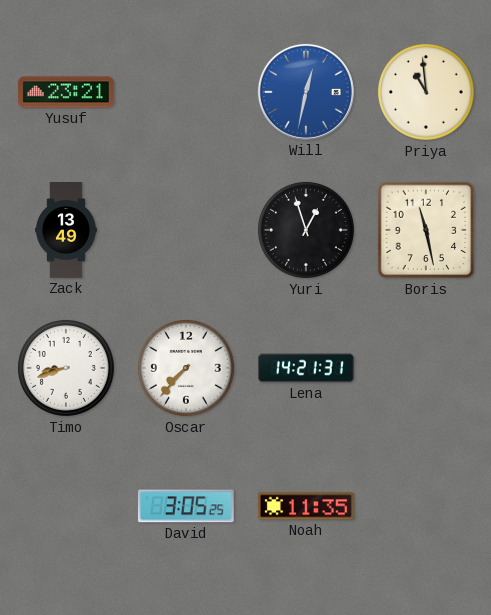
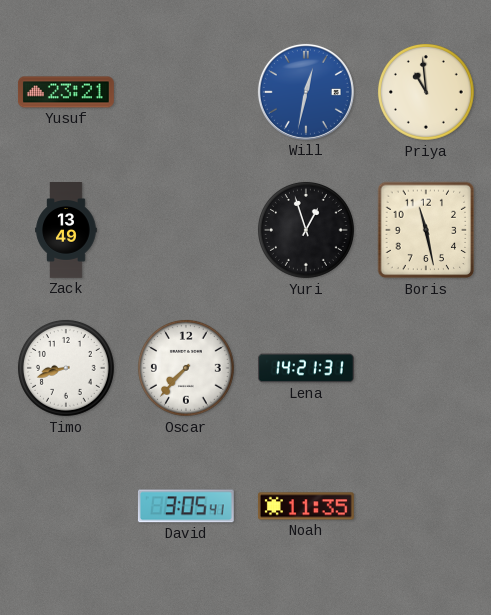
David: 3:05:25 -> 3:05:41 (186, 506)
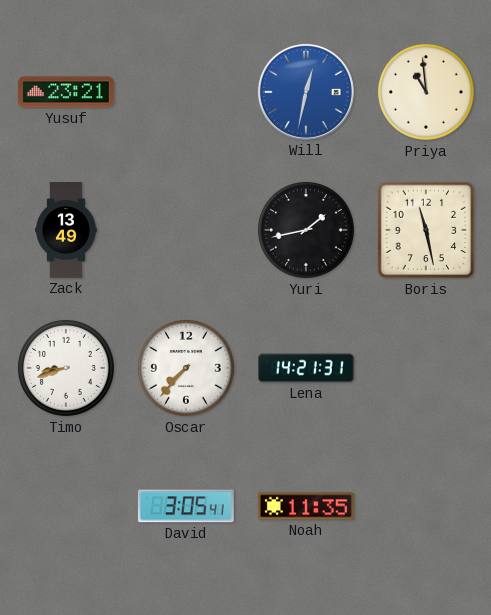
Yuri: 12:57 -> 1:43 (307, 231)
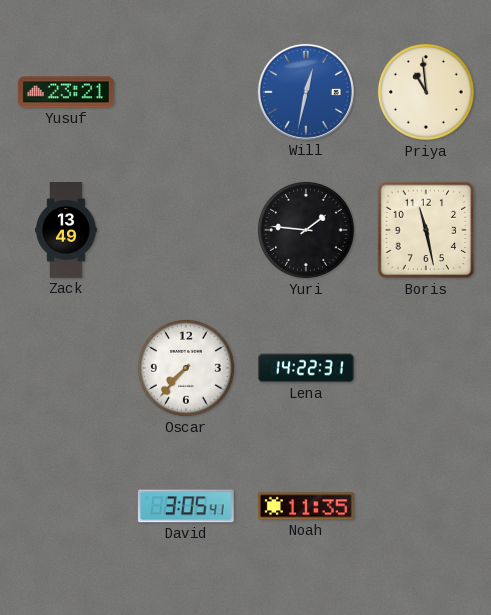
Yuri: 1:43 -> 1:46 (307, 231)
Timo: 8:42 -> none (67, 369)
Lena: 14:21 -> 14:22 (306, 368)
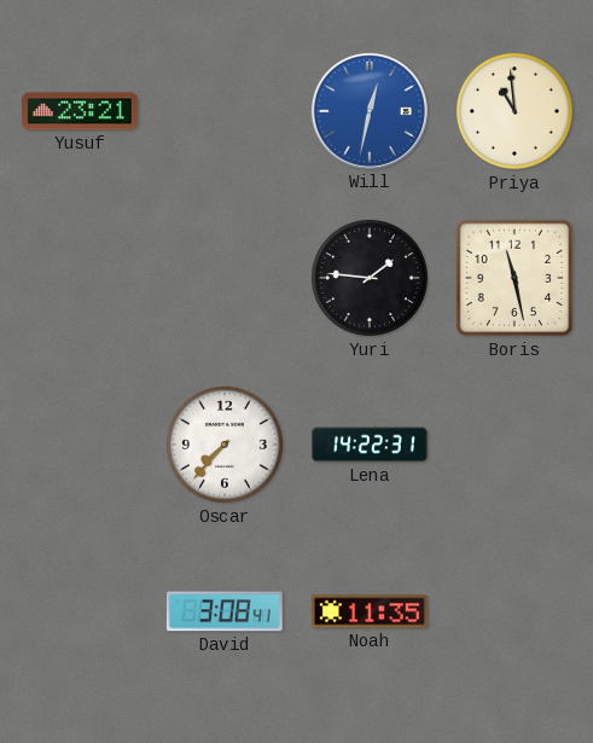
Zack: 13:49 -> none (66, 231)
David: 3:05 -> 3:08 (225, 611)
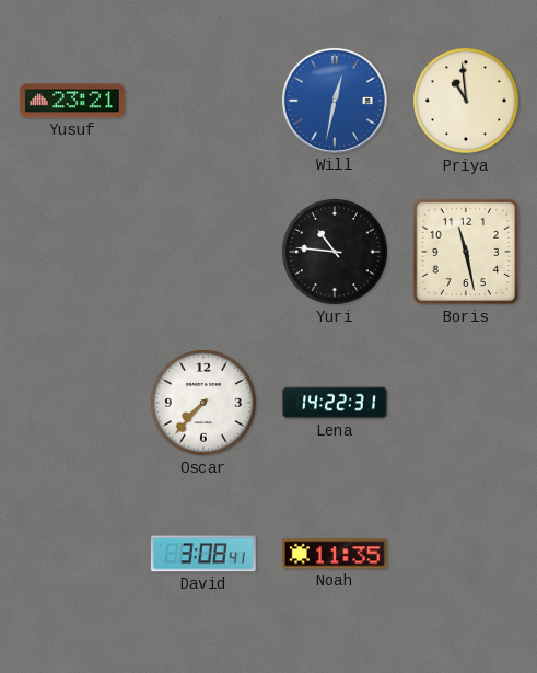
Yuri: 1:46 -> 10:46 (336, 253)
